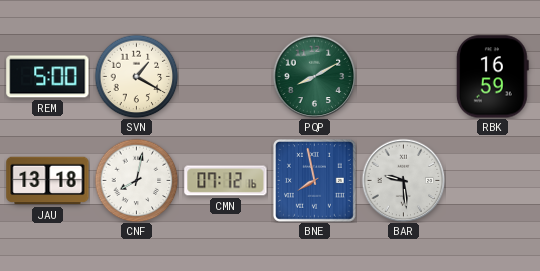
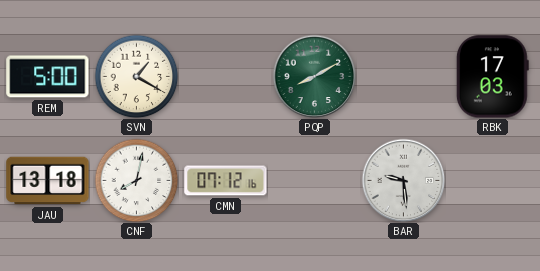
RBK: 16:59 -> 17:03 (492, 77)
BNE: 7:58 -> none (314, 180)
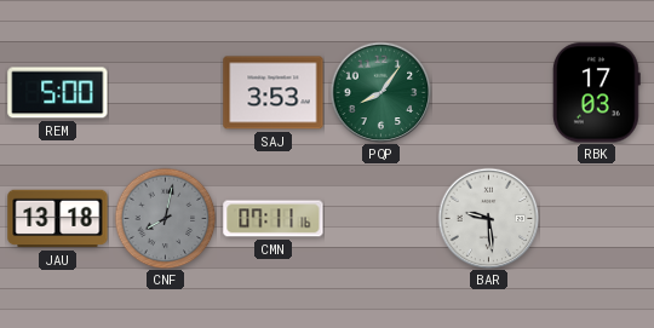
SVN: 1:20 -> none (136, 76)
SAJ: none -> 3:53 (274, 93)
PQP: 8:10 -> 8:06 (380, 92)
CNF dial: white -> grey (165, 218)
CMN: 07:12 -> 07:11 (274, 219)
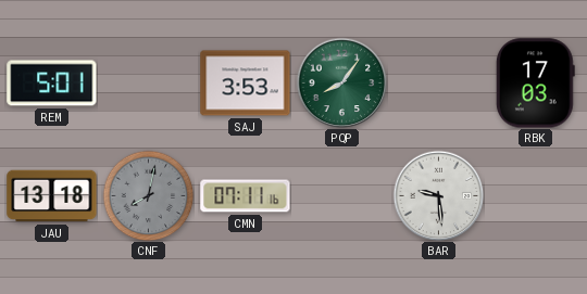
REM: 5:00 -> 5:01 (52, 84)
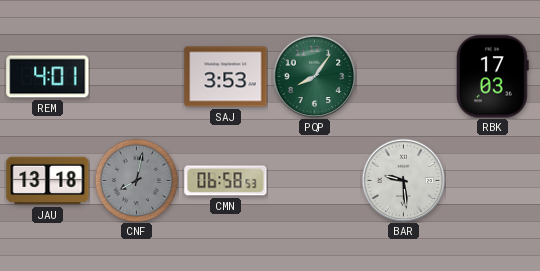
REM: 5:01 -> 4:01 (48, 77)
CMN: 07:11 -> 06:58 (226, 181)
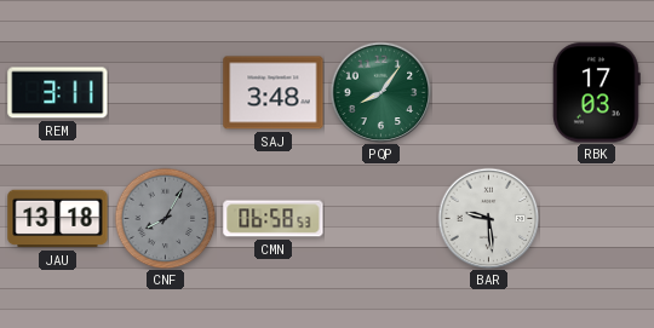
REM: 4:01 -> 3:11 (58, 93)
SAJ: 3:53 -> 3:48 (274, 93)
CNF: 8:02 -> 8:05 (165, 218)
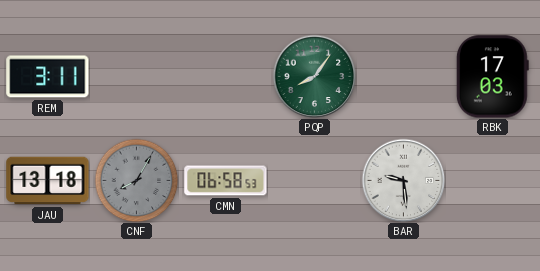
SAJ: 3:48 -> none (274, 93)
